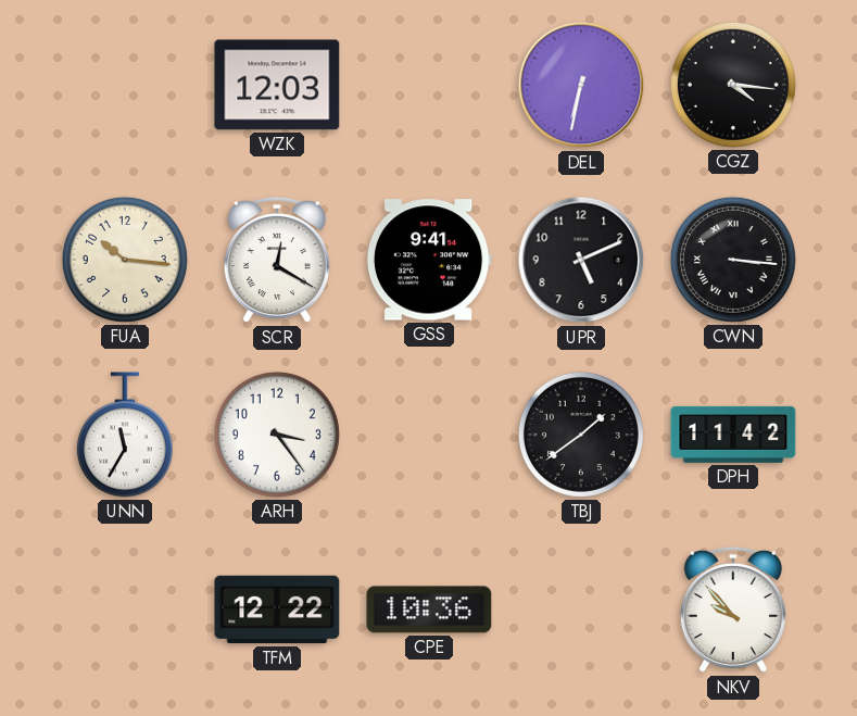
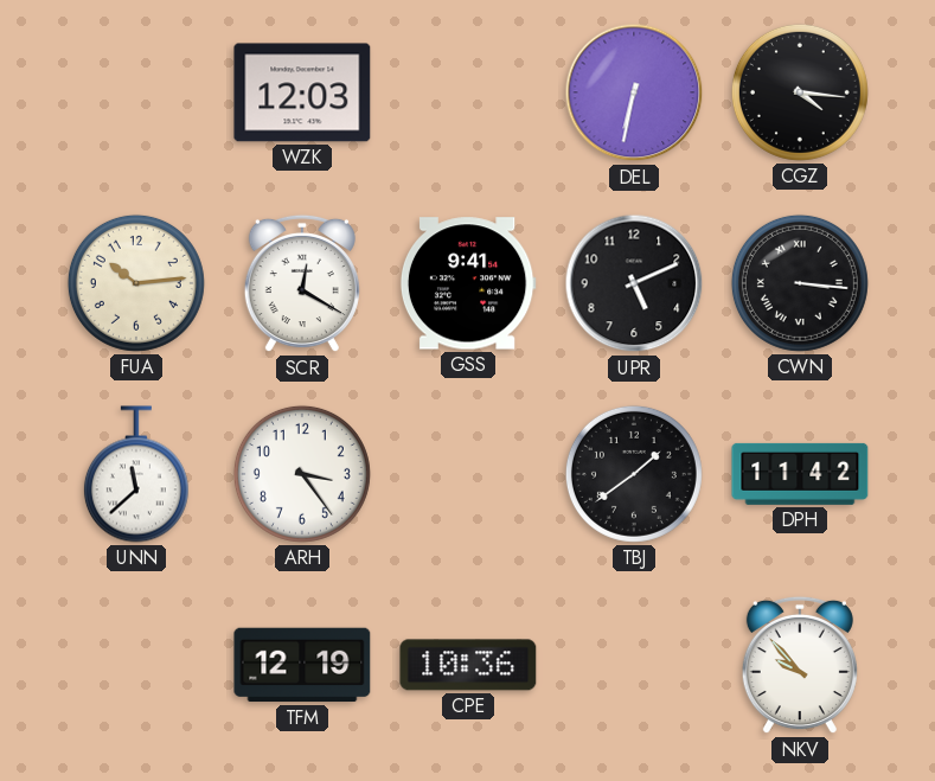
FUA: 10:16 -> 10:14 (136, 283)
UNN: 11:35 -> 11:38 (136, 474)
TFM: 12:22 -> 12:19 (302, 665)
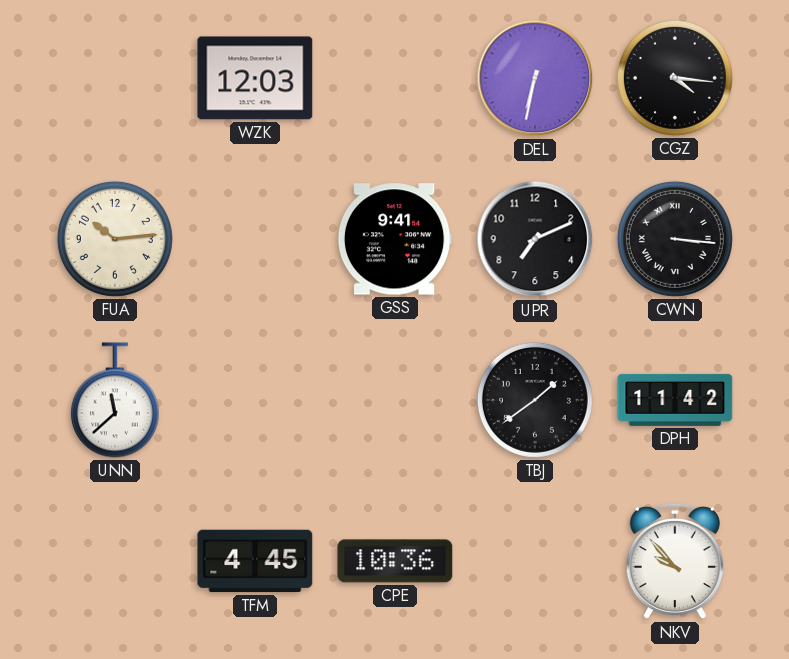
SCR: 12:20 -> none (302, 283)
UPR: 5:11 -> 7:11 (535, 239)
ARH: 3:24 -> none (302, 474)
TFM: 12:19 -> 4:45 (255, 561)
